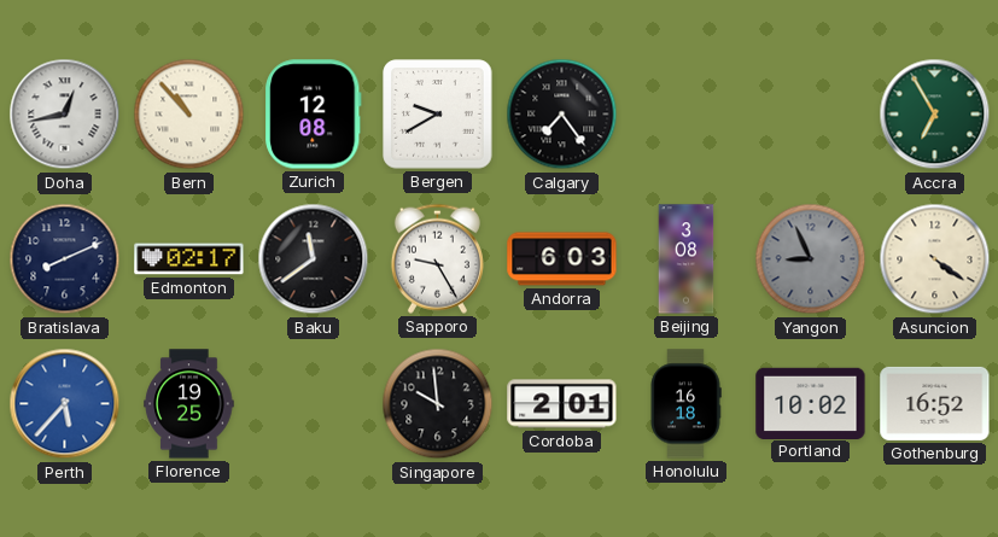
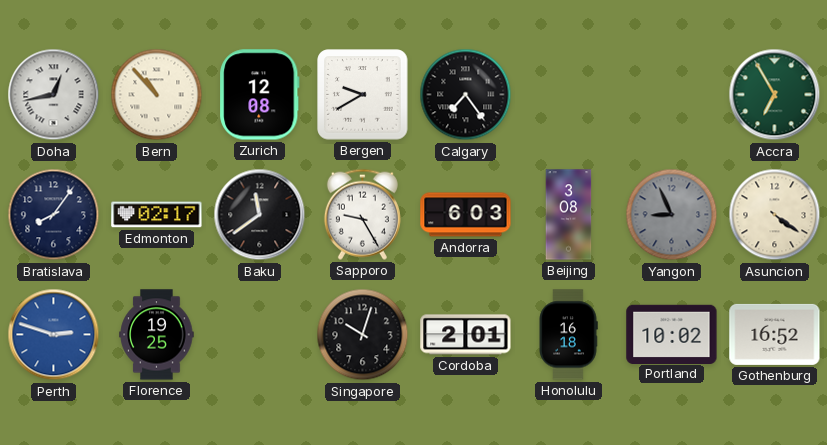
Bratislava: 8:11 -> 8:06 (54, 215)
Perth: 5:37 -> 2:48 (54, 335)
Singapore: 9:59 -> 10:03 (363, 335)
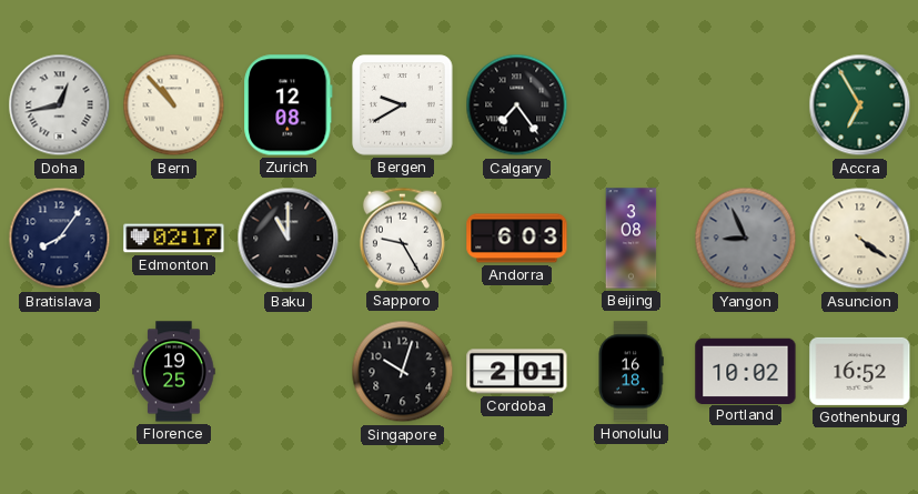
Baku: 11:39 -> 11:00 (289, 239)
Perth: 2:48 -> none (54, 335)
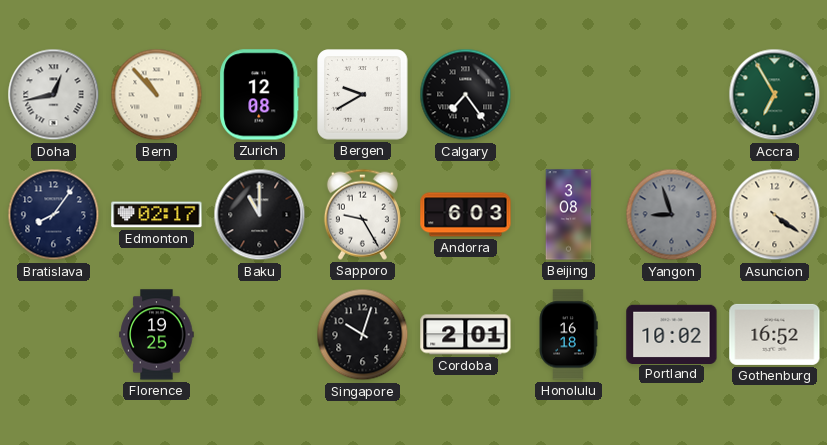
Yangon: 8:56 -> 8:57 (672, 215)
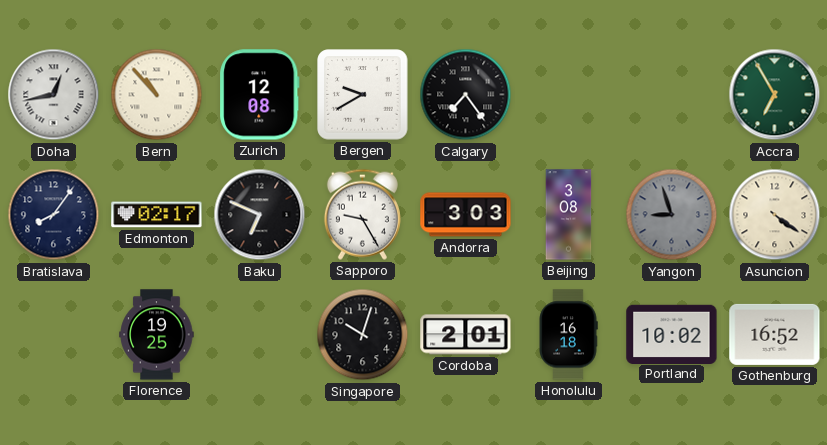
Baku: 11:00 -> 6:49 (260, 215)
Andorra: 6:03 -> 3:03 (466, 215)
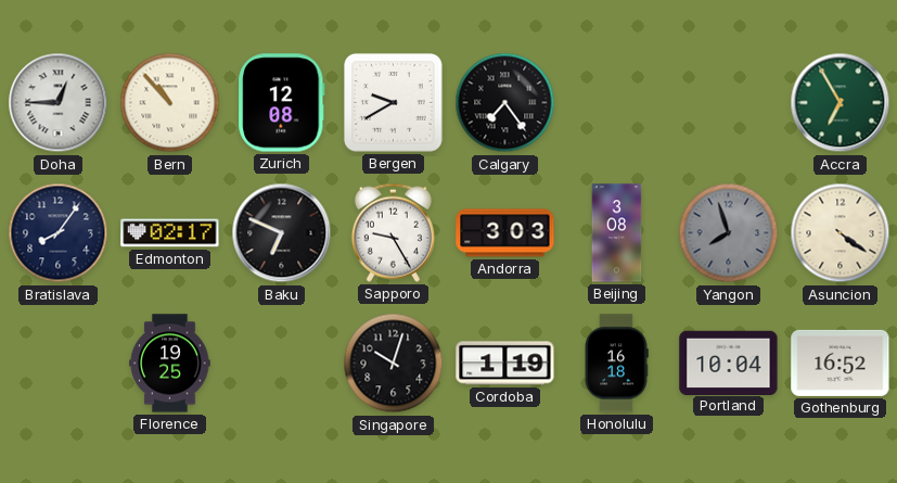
Doha: 12:43 -> 12:45 (59, 103)
Yangon: 8:57 -> 7:57 (729, 233)
Cordoba: 2:01 -> 1:19 (505, 364)
Portland: 10:02 -> 10:04 (729, 363)
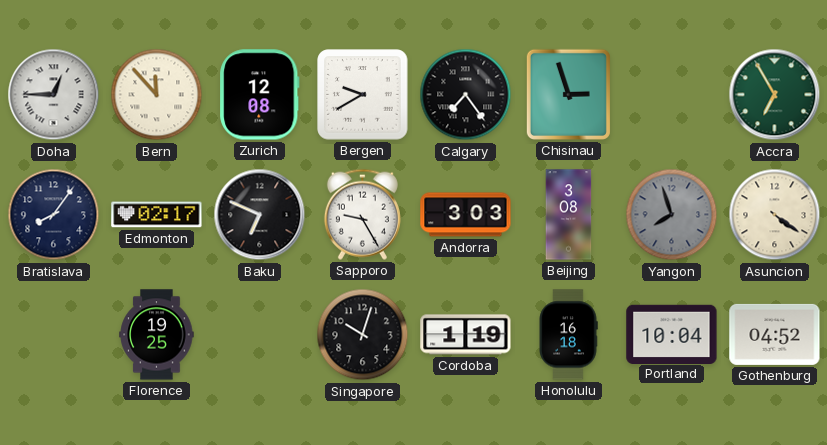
Bern: 10:53 -> 11:53 (157, 95)
Chisinau: none -> 2:57 (568, 94)
Gothenburg: 16:52 -> 04:52 (775, 334)
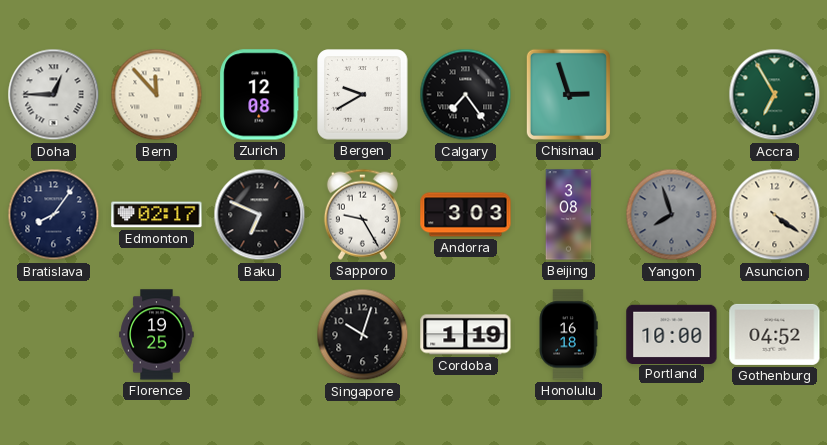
Portland: 10:04 -> 10:00 (672, 334)
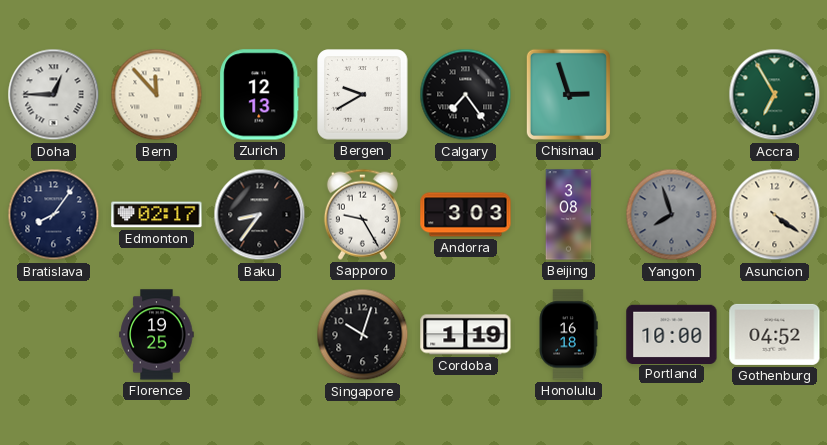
Zurich: 12:08 -> 12:13 (260, 95)
Baku: 6:49 -> 8:36 (260, 215)
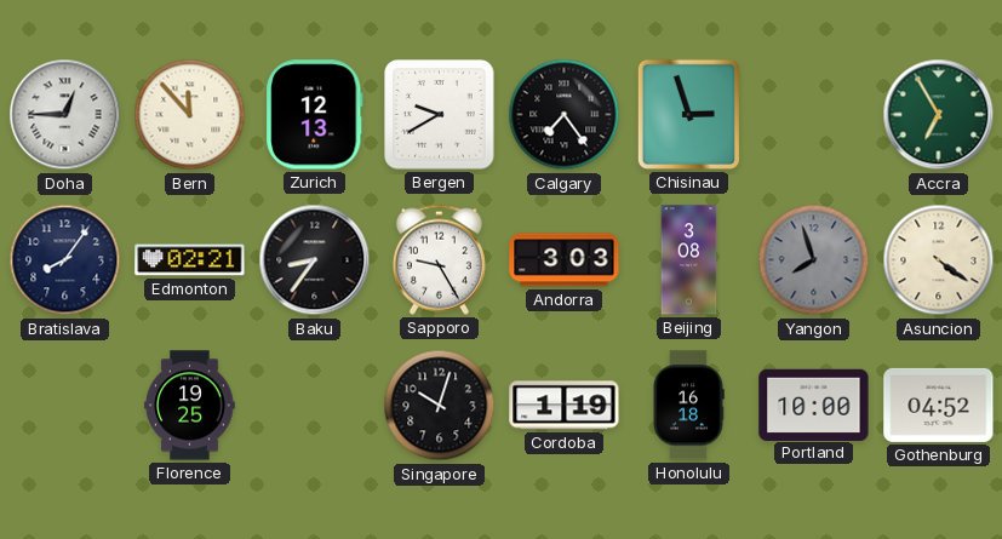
Edmonton: 02:17 -> 02:21 (190, 260)
